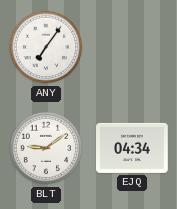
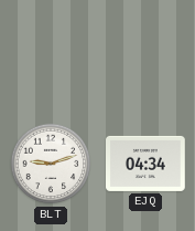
ANY: 7:06 -> none (46, 47)
BLT: 9:09 -> 9:12 (51, 164)
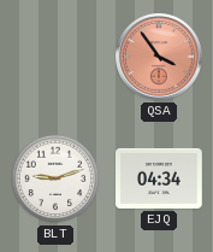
QSA: none -> 3:54 (159, 57)
